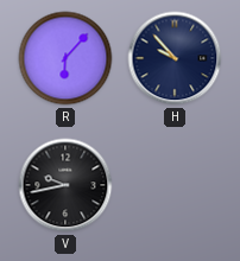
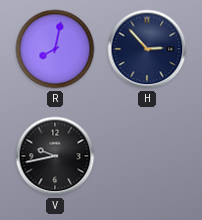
R: 6:07 -> 8:02 (55, 49)
H: 9:53 -> 2:53 (147, 49)
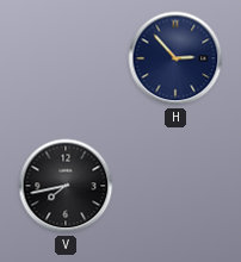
R: 8:02 -> none (55, 49)
V: 9:43 -> 7:43 (66, 186)
